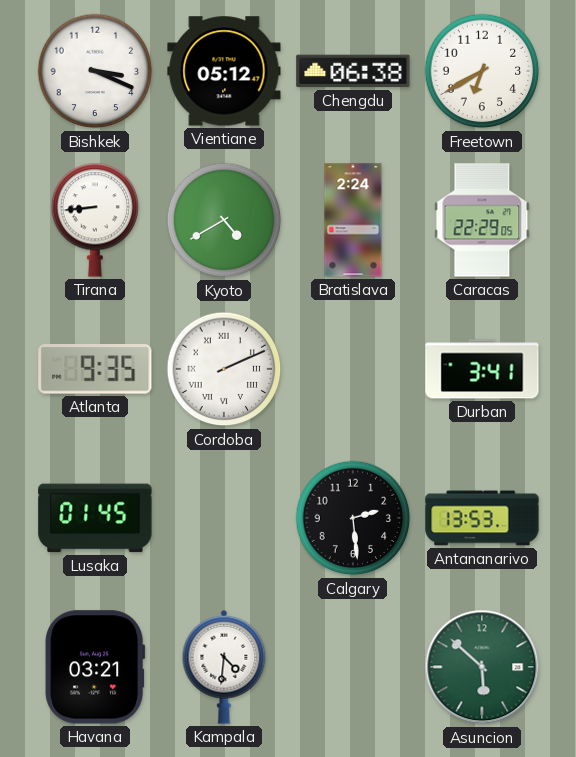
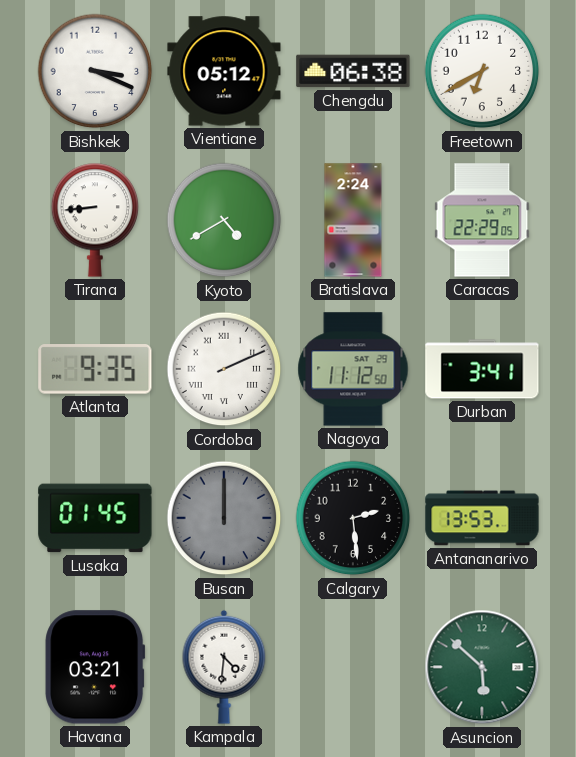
Nagoya: none -> 11:12 (353, 369)
Busan: none -> 12:00 (224, 518)
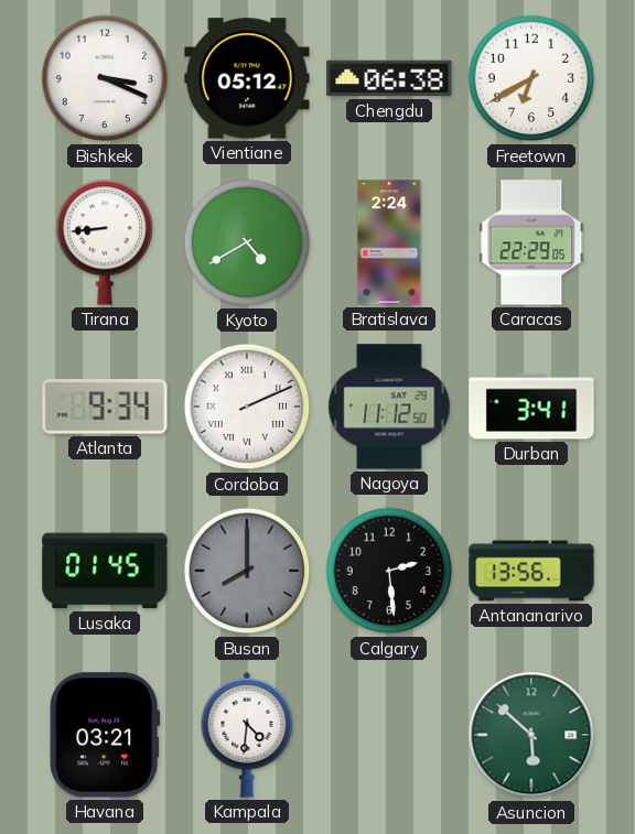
Atlanta: 9:35 -> 9:34 (105, 407)
Busan: 12:00 -> 8:00 (247, 571)
Antananarivo: 13:53 -> 13:56 (531, 571)
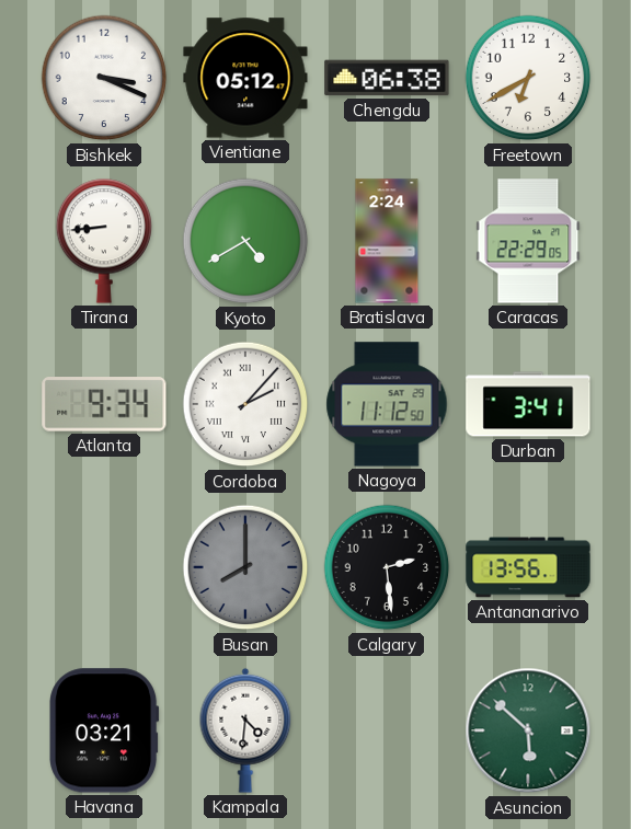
Cordoba: 2:11 -> 2:07 (245, 404)
Lusaka: 01:45 -> none (105, 571)
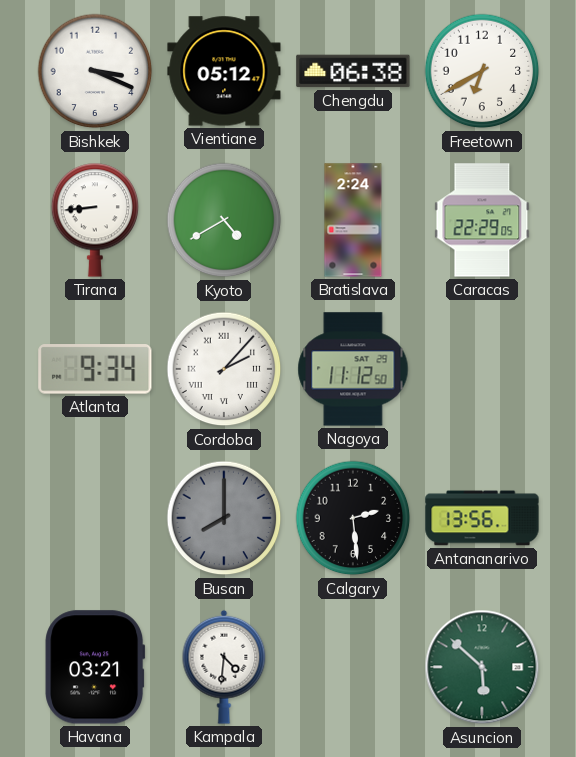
Durban: 3:41 -> none (528, 404)
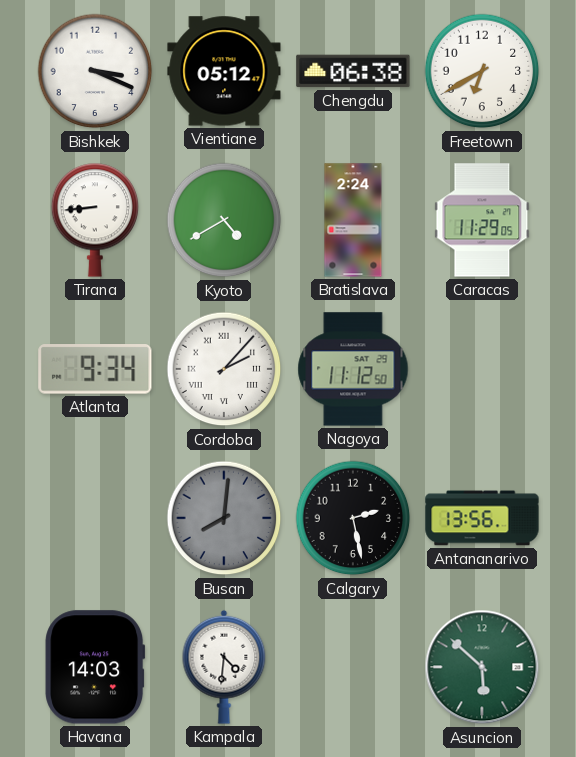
Caracas: 22:29 -> 11:29 (482, 220)
Busan: 8:00 -> 8:01 (224, 518)
Calgary: 2:29 -> 2:28 (353, 518)
Havana: 03:21 -> 14:03 (95, 667)
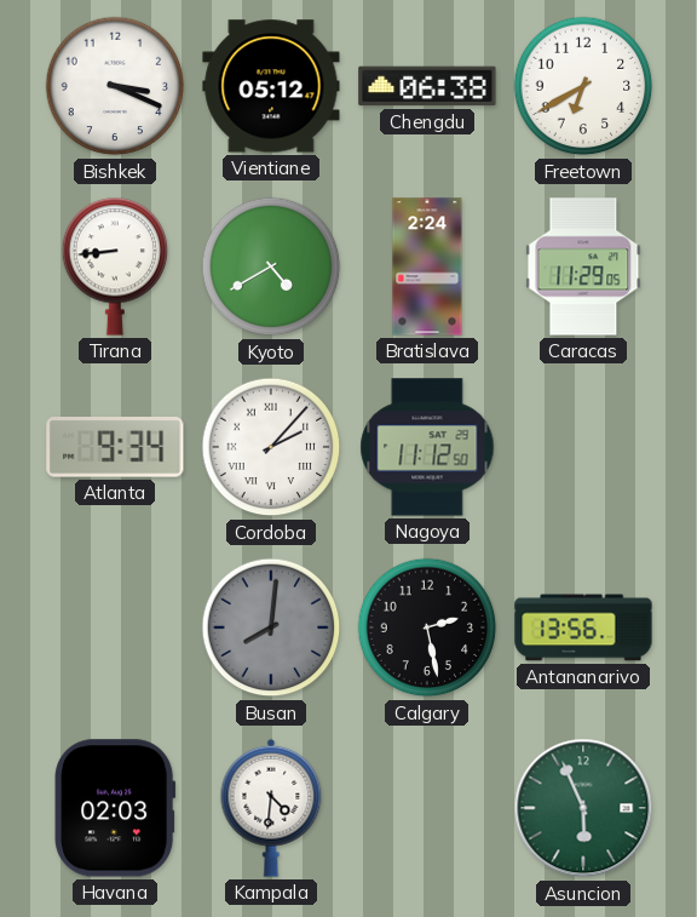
Havana: 14:03 -> 02:03 (115, 808)
Asuncion: 5:52 -> 5:56 (583, 808)
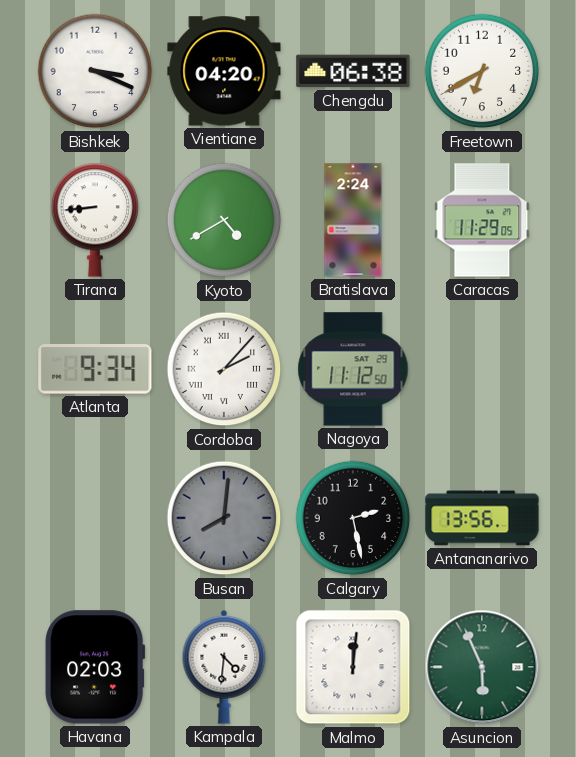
Vientiane: 05:12 -> 04:20 (224, 71)
Malmo: none -> 12:01 (353, 667)
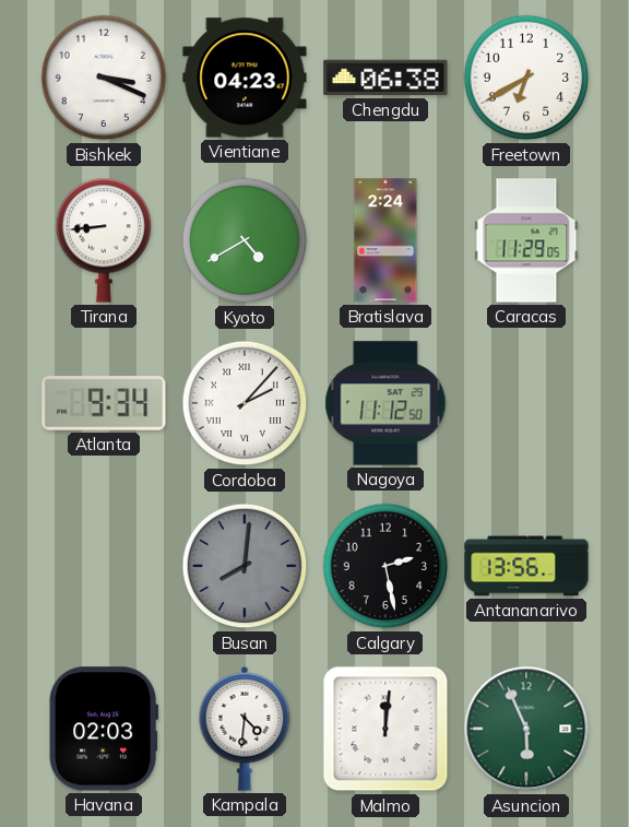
Vientiane: 04:20 -> 04:23 (245, 78)
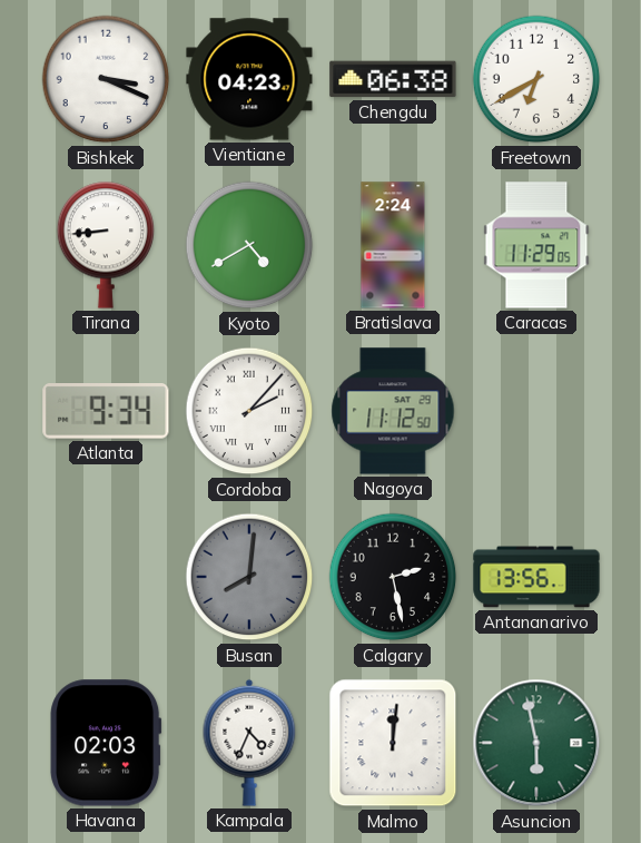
Kampala: 4:31 -> 4:34 (249, 743)
Asuncion: 5:56 -> 5:58 (536, 743)
